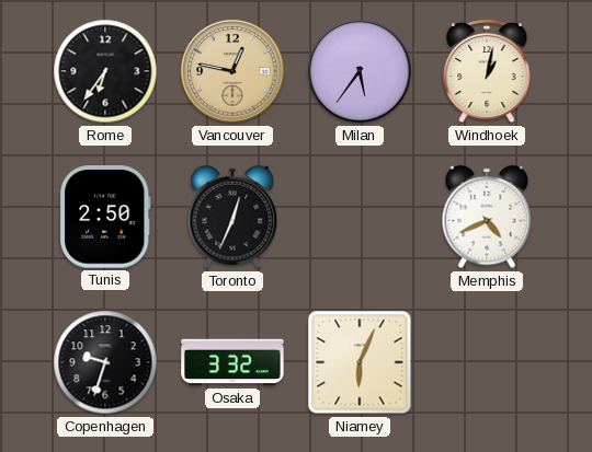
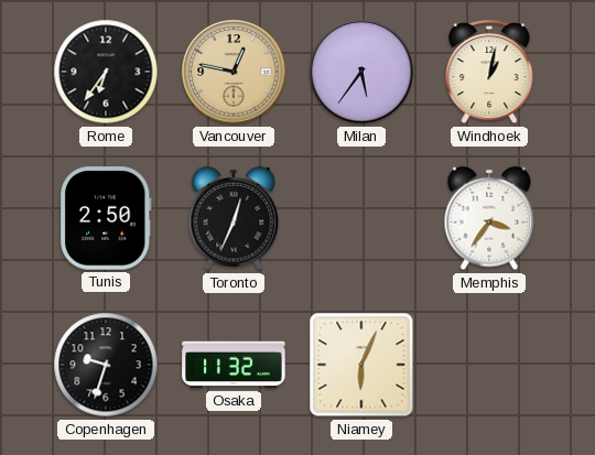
Memphis: 4:41 -> 3:36 (489, 218)
Osaka: 3:32 -> 11:32 (234, 365)
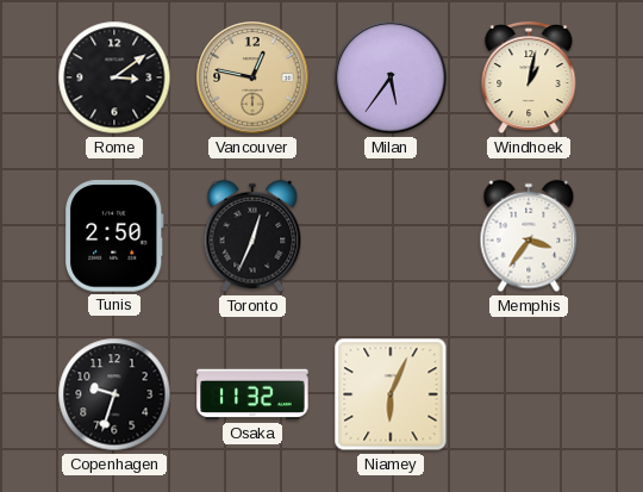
Rome: 6:36 -> 3:09 (114, 77)
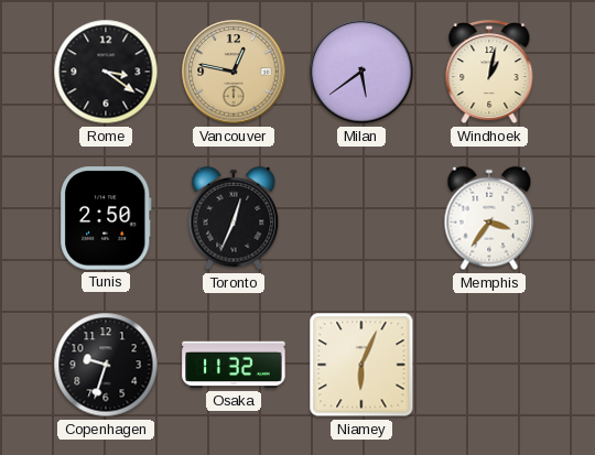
Rome: 3:09 -> 3:21 (106, 72)
Milan: 5:36 -> 5:39 (361, 72)
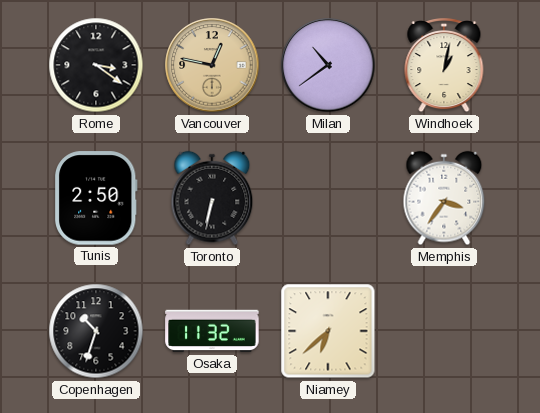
Milan: 5:39 -> 10:39 (328, 65)
Toronto: 12:34 -> 6:32 (212, 198)
Copenhagen: 9:33 -> 10:33 (96, 331)
Niamey: 6:04 -> 6:38 (328, 331)
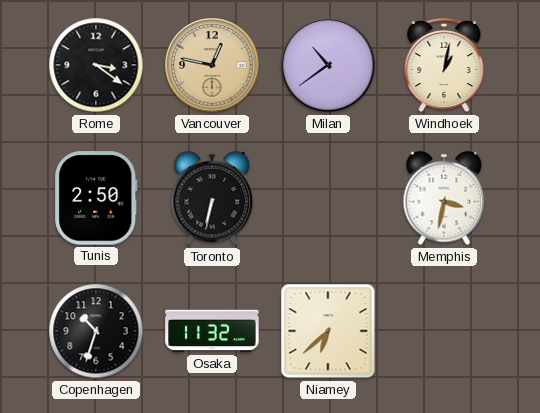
Memphis: 3:36 -> 3:32 (444, 198)
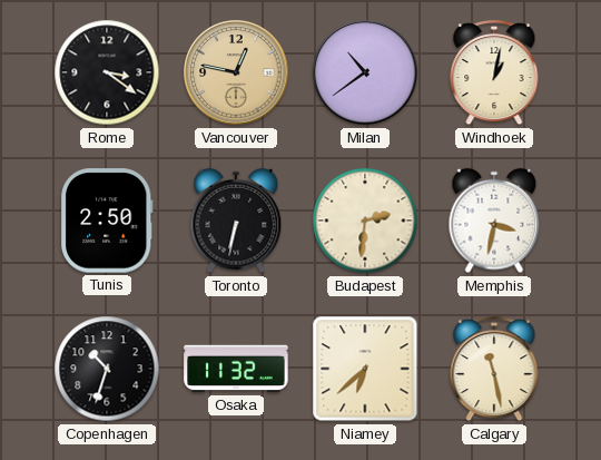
Budapest: none -> 2:31 (365, 221)
Calgary: none -> 11:28 (494, 370)
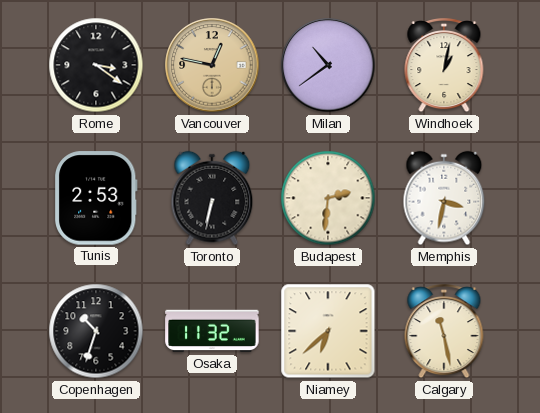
Tunis: 2:50 -> 2:53 (97, 198)
